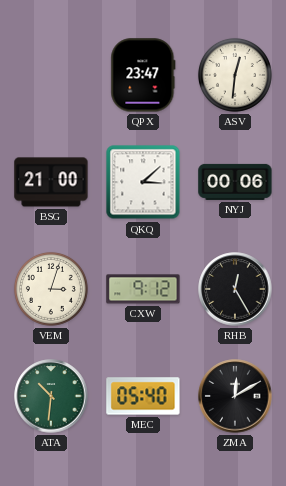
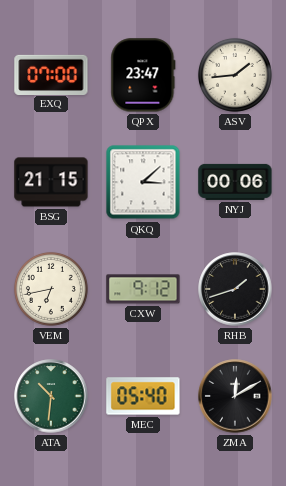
EXQ: none -> 07:00 (51, 74)
ASV: 12:31 -> 1:44 (235, 75)
BSG: 21:00 -> 21:15 (51, 182)
VEM: 3:03 -> 6:43 (51, 289)
RHB: 12:25 -> 1:42 (235, 289)
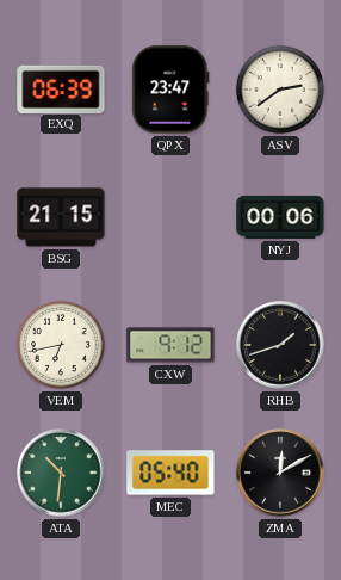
EXQ: 07:00 -> 06:39 (61, 88)
ASV: 1:44 -> 2:39 (280, 90)
QKQ: 3:08 -> none (143, 182)
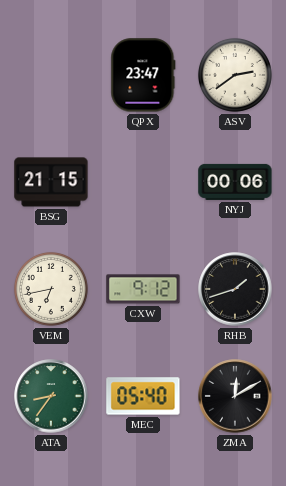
EXQ: 06:39 -> none (61, 88)
ATA: 10:31 -> 8:36 (51, 396)
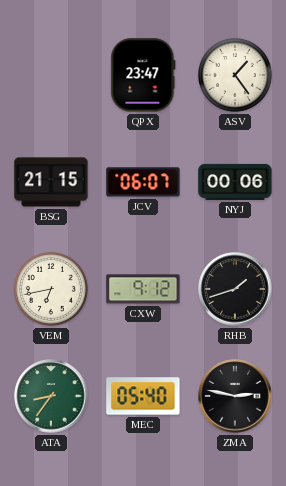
ASV: 2:39 -> 1:24 (235, 75)
JCV: none -> 06:07 (143, 182)
ZMA: 12:10 -> 2:47 (235, 396)
